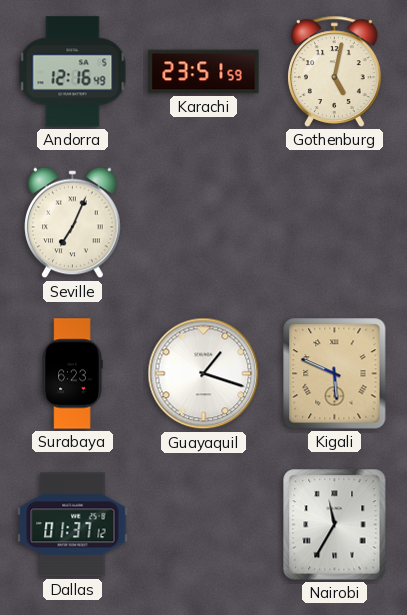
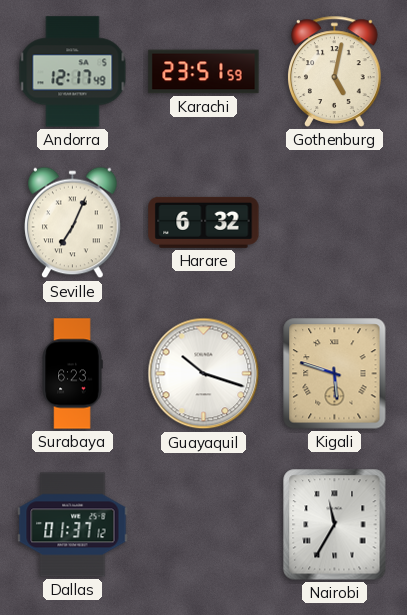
Andorra: 12:16 -> 12:17 (73, 72)
Harare: none -> 6:32 (204, 222)
Guayaquil: 1:18 -> 10:18 (204, 374)
Kigali: 5:49 -> 5:48 (335, 374)
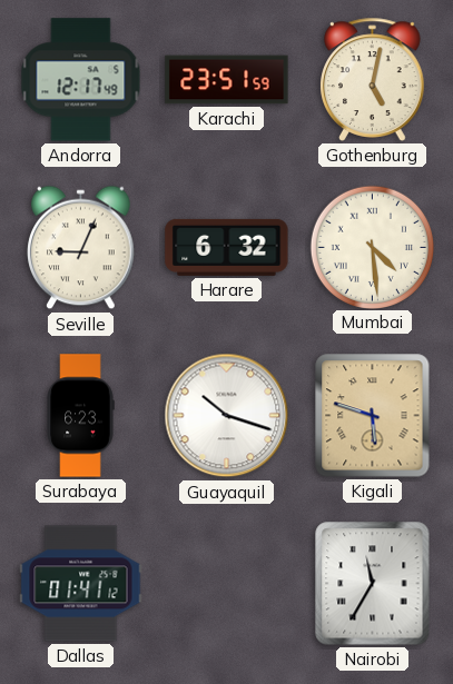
Seville: 7:04 -> 9:04 (81, 248)
Mumbai: none -> 4:29 (372, 247)
Dallas: 01:37 -> 01:41 (81, 584)
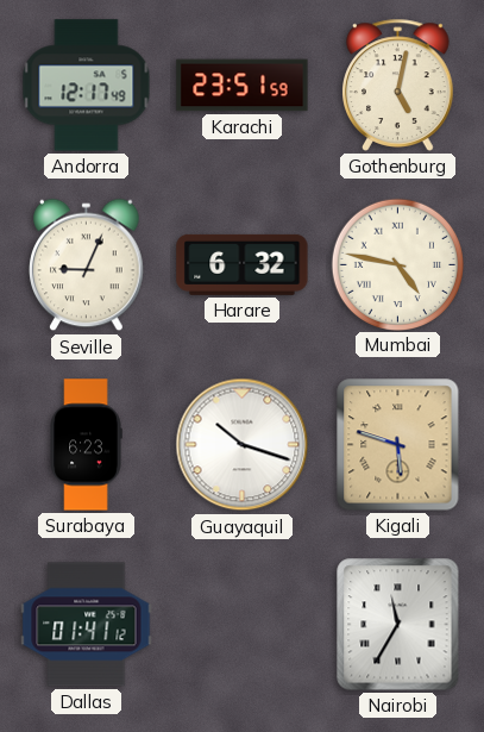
Mumbai: 4:29 -> 4:47 (397, 264)
